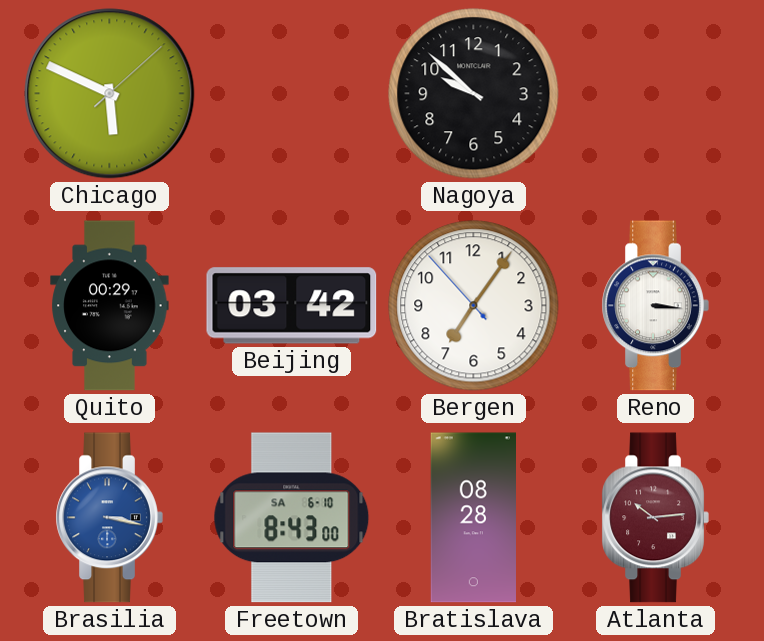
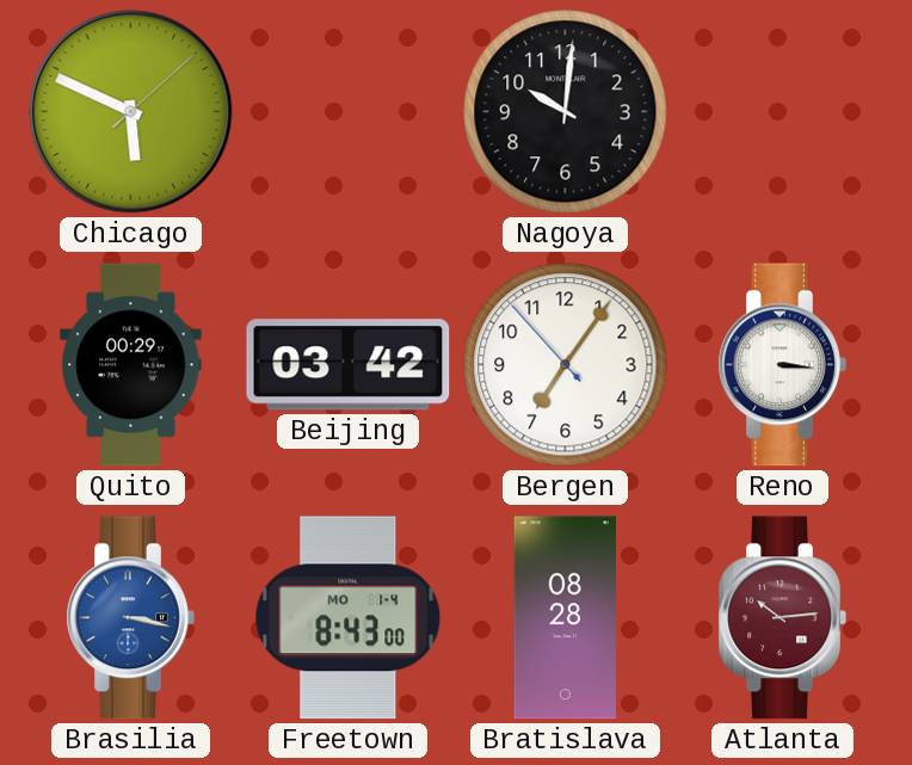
Nagoya: 9:52 -> 10:01 (566, 112)
Freetown date: SA 6-10 -> MO 1-4 (349, 618)
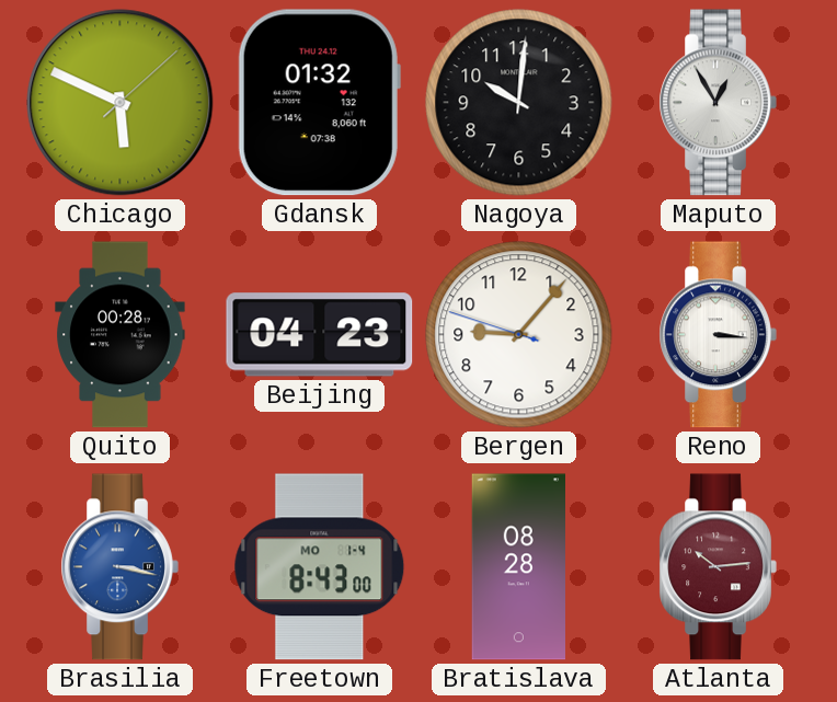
Gdansk: none -> 01:32 (319, 103)
Maputo: none -> 12:55 (718, 103)
Quito: 00:29 -> 00:28 (121, 335)
Beijing: 03:42 -> 04:23 (320, 335)
Bergen: 7:05 -> 9:06 (519, 335)
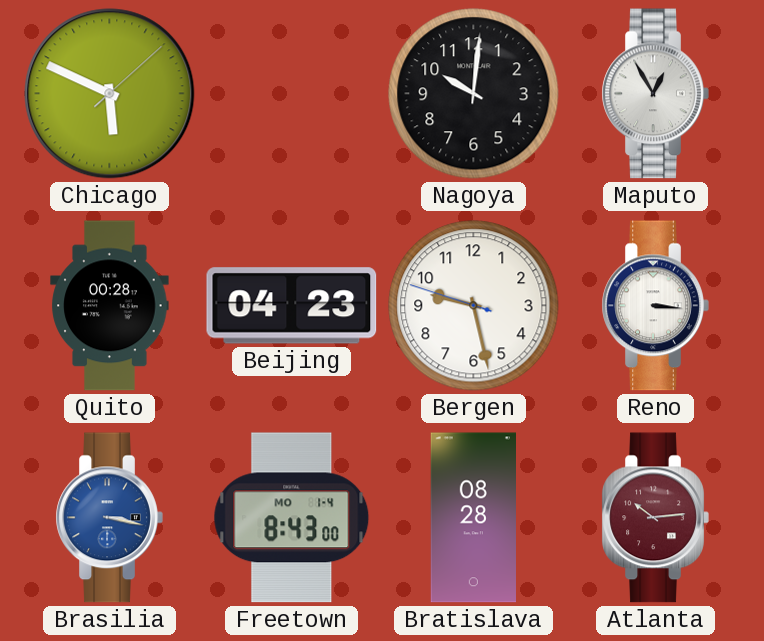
Gdansk: 01:32 -> none (319, 103)
Bergen: 9:06 -> 9:27 (474, 306)
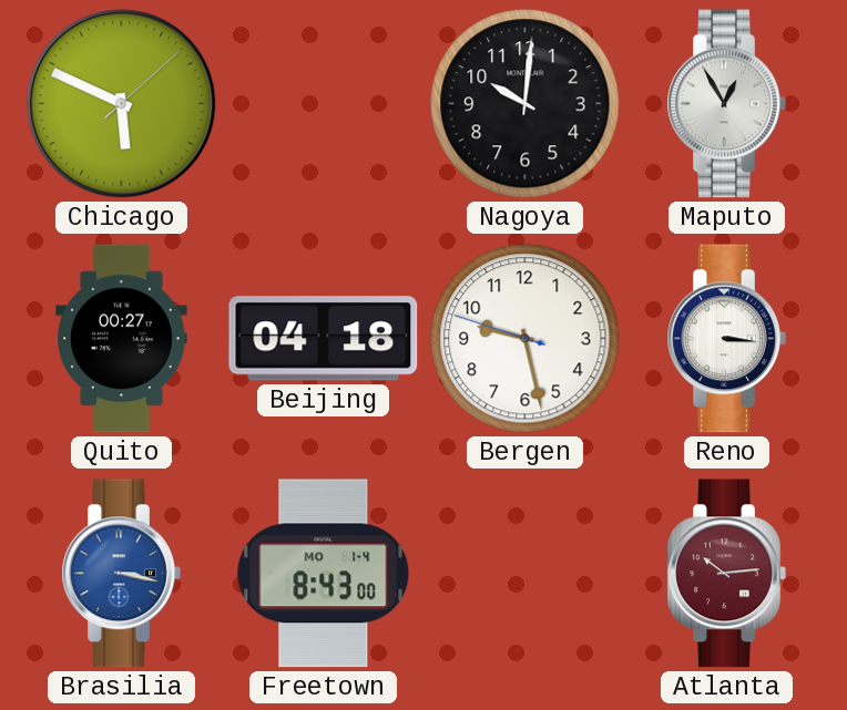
Quito: 00:28 -> 00:27 (122, 339)
Beijing: 04:23 -> 04:18 (324, 339)
Bratislava: 08:28 -> none (473, 518)
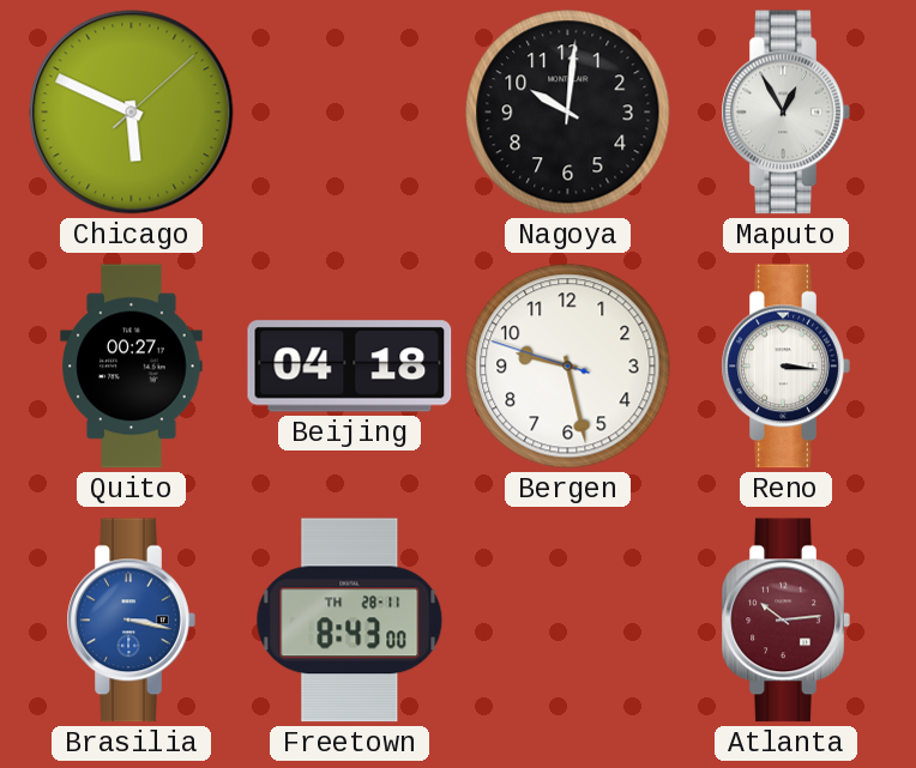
Freetown date: MO 1-4 -> TH 28-11 (350, 621)
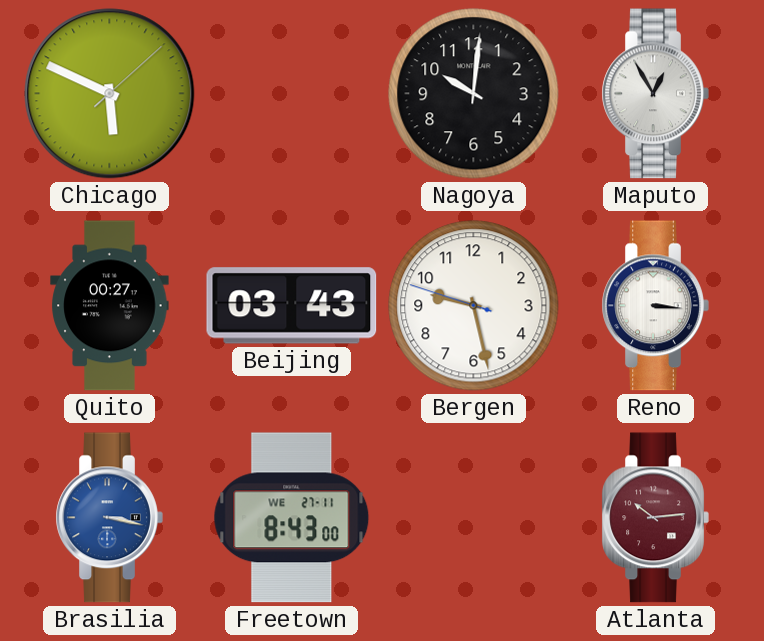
Beijing: 04:18 -> 03:43 (292, 306)
Freetown date: TH 28-11 -> WE 27-11 (292, 518)
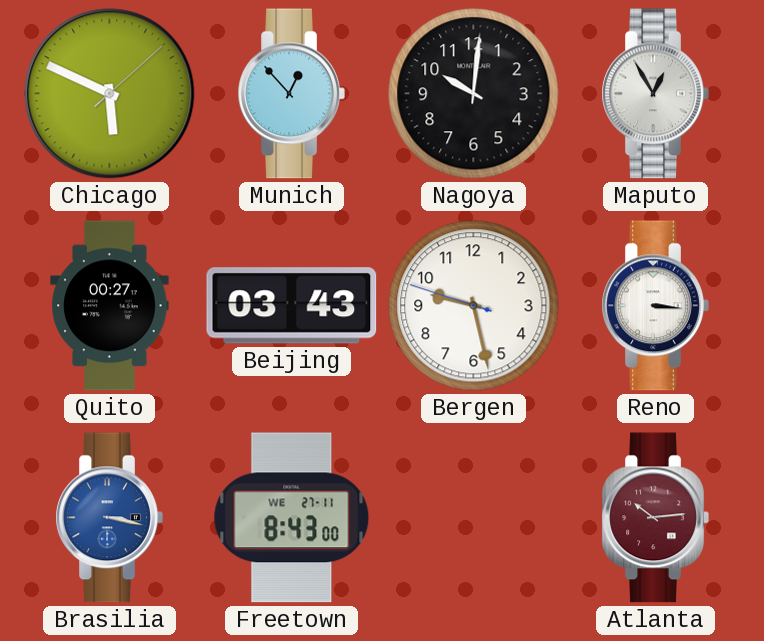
Munich: none -> 12:53 (291, 94)
